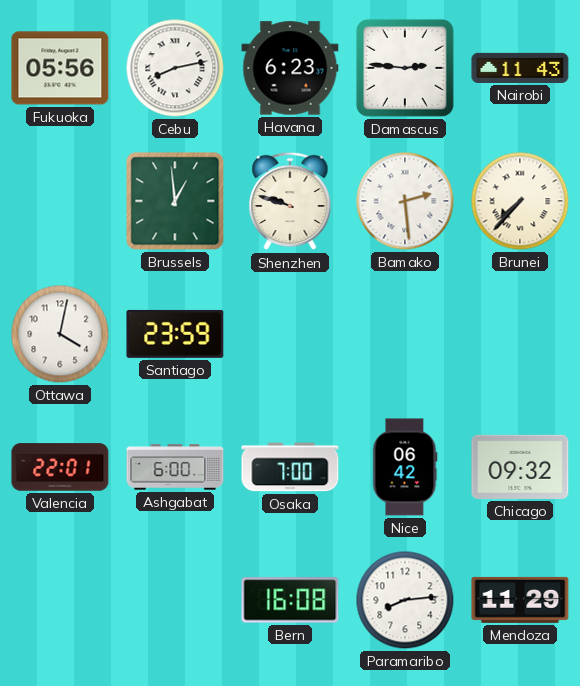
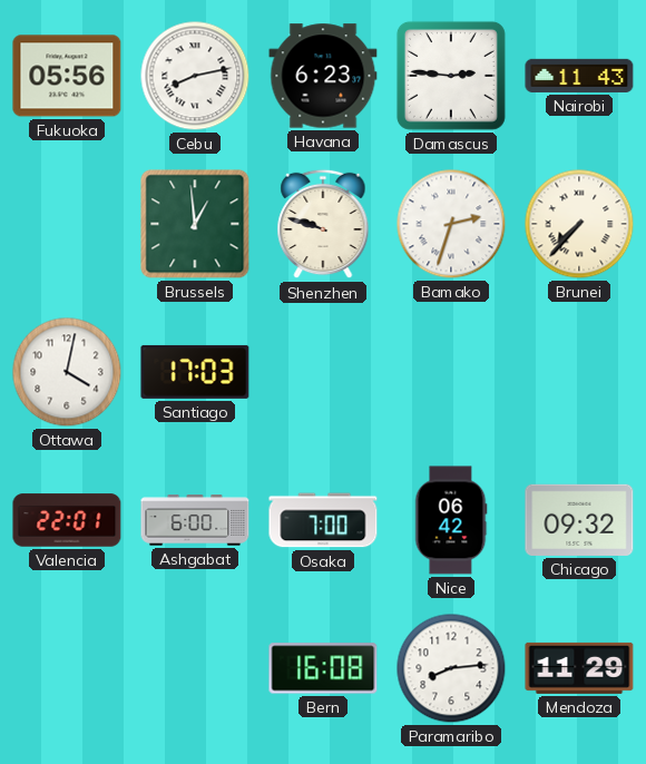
Bamako: 2:29 -> 2:33 (451, 224)
Santiago: 23:59 -> 17:03 (195, 372)
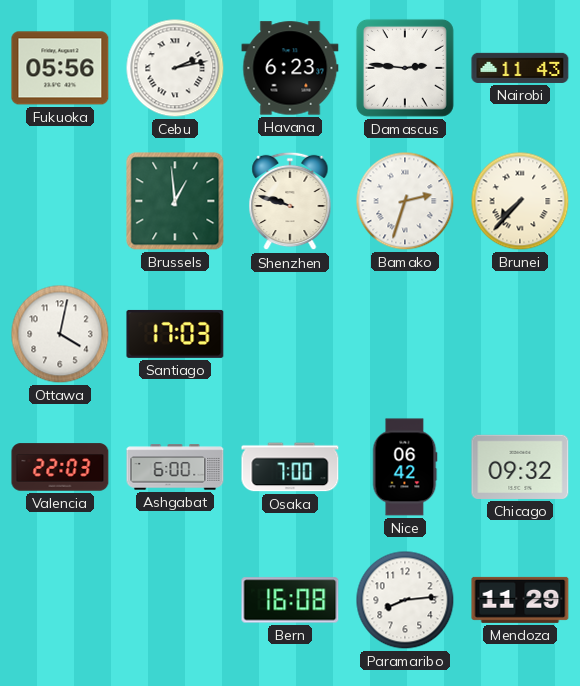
Cebu: 8:13 -> 2:13 (175, 68)
Valencia: 22:01 -> 22:03 (60, 467)
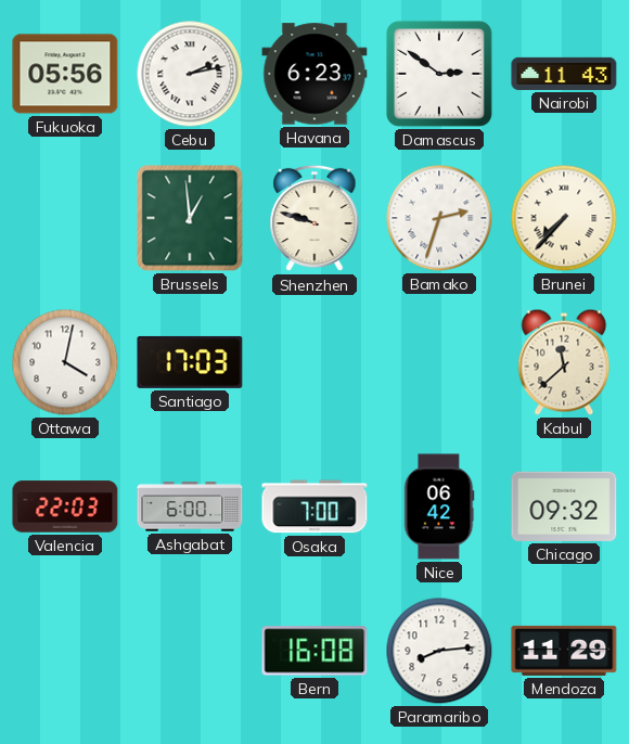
Damascus: 2:46 -> 2:51 (439, 74)
Kabul: none -> 11:38 (564, 362)
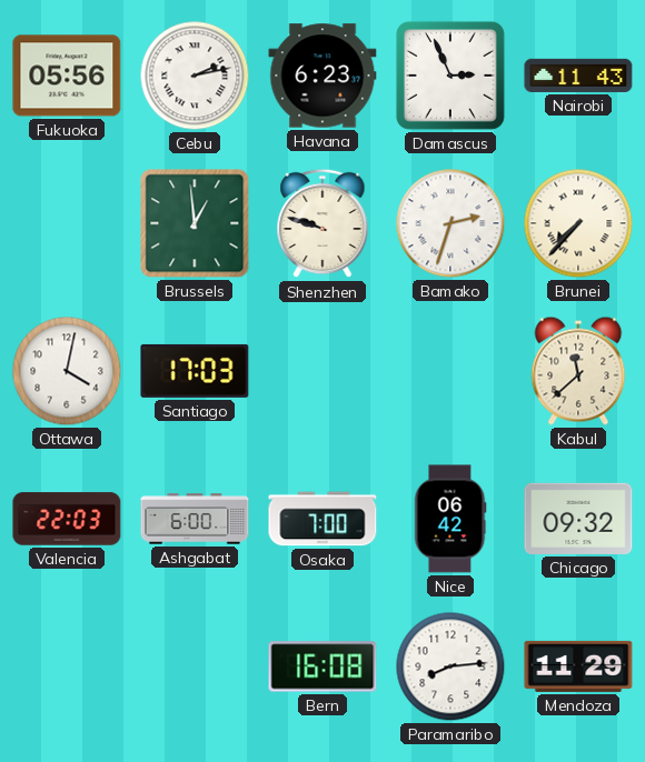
Damascus: 2:51 -> 2:56 (450, 76)
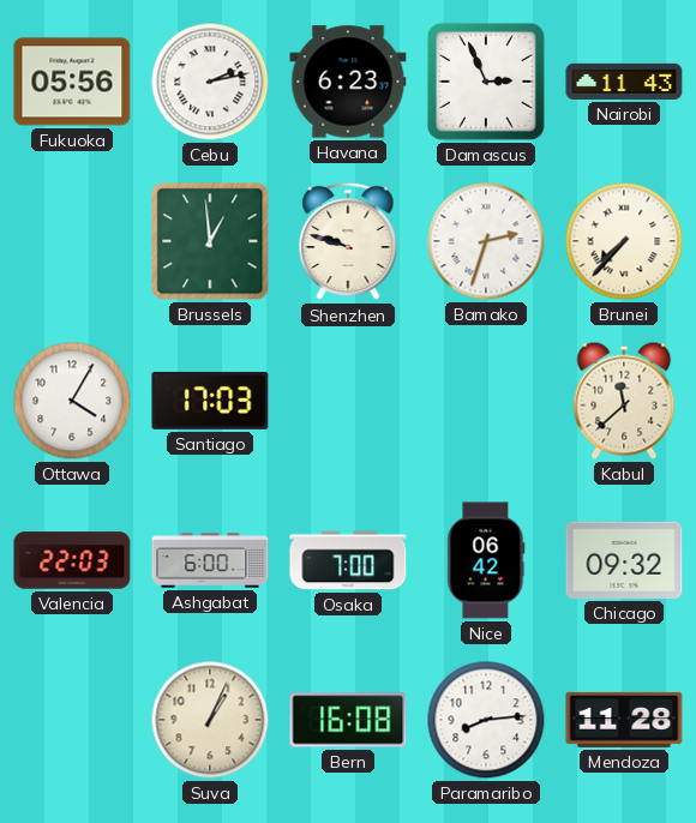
Ottawa: 4:02 -> 4:05 (72, 401)
Suva: none -> 1:04 (210, 720)
Mendoza: 11:29 -> 11:28 (624, 720)
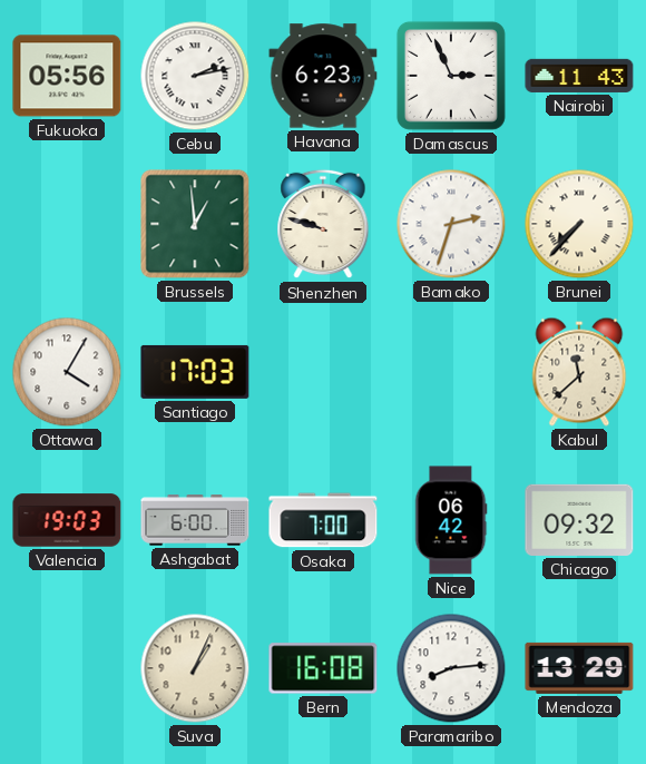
Valencia: 22:03 -> 19:03 (67, 520)
Mendoza: 11:28 -> 13:29 (579, 668)
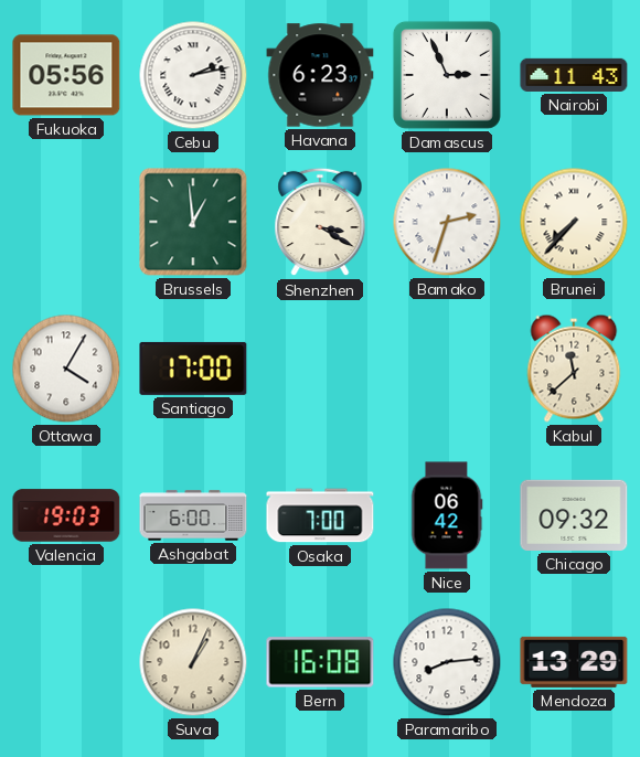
Shenzhen: 9:48 -> 3:20 (320, 222)
Santiago: 17:03 -> 17:00 (193, 369)
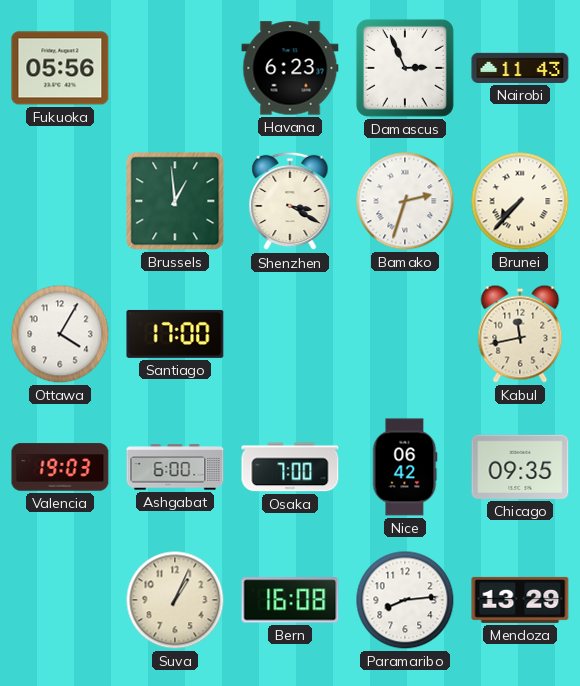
Cebu: 2:13 -> none (193, 75)
Kabul: 11:38 -> 11:43 (520, 334)
Chicago: 09:32 -> 09:35 (520, 467)
